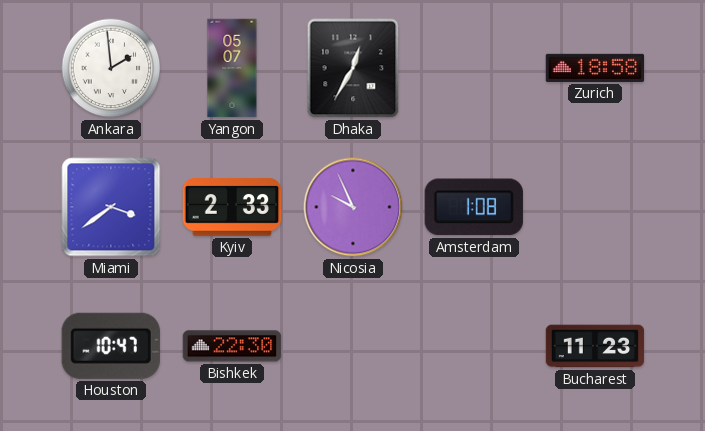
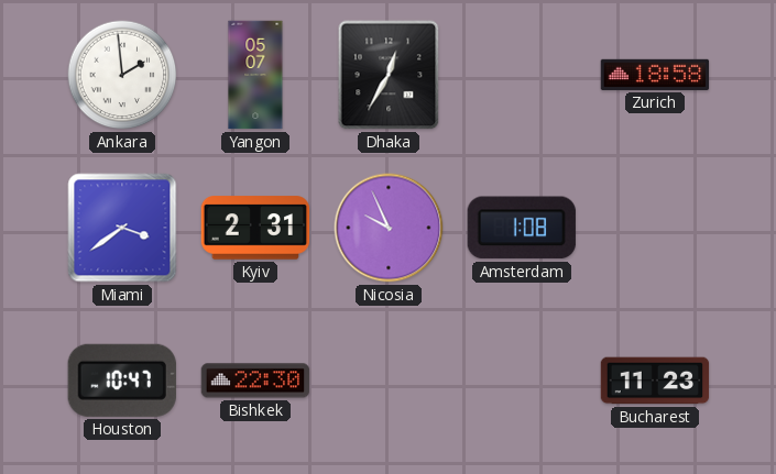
Kyiv: 2:33 -> 2:31 (255, 228)
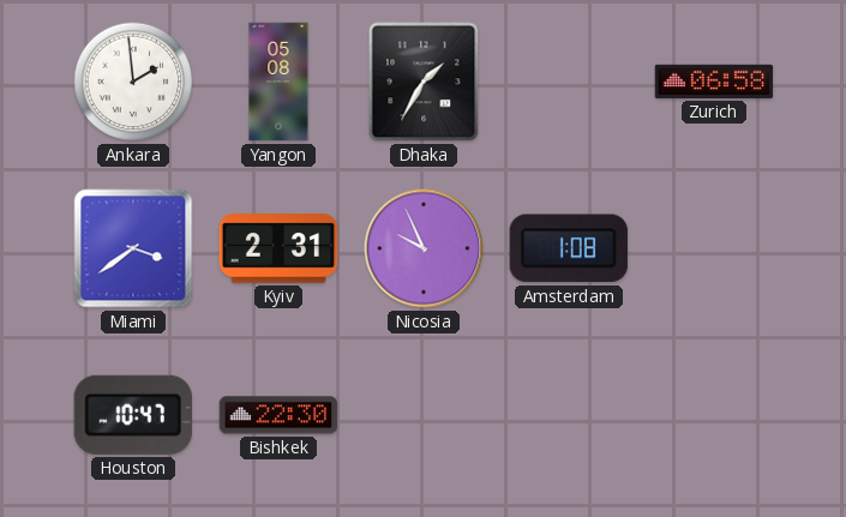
Yangon: 05:07 -> 05:08 (278, 82)
Dhaka: 12:35 -> 1:35 (424, 82)
Zurich: 18:58 -> 06:58 (714, 82)
Bucharest: 11:23 -> none (655, 381)
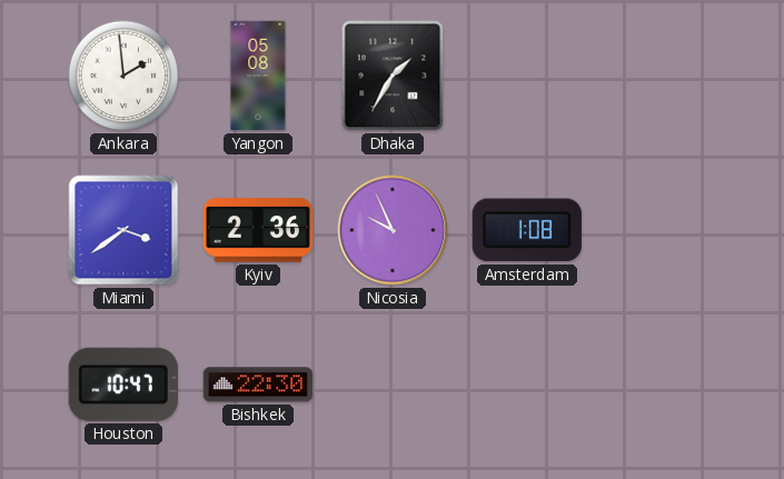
Zurich: 06:58 -> none (714, 82)
Kyiv: 2:31 -> 2:36 (258, 230)
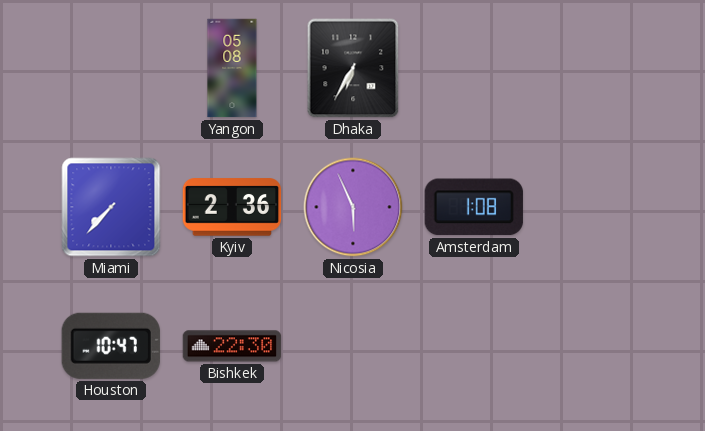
Ankara: 1:59 -> none (123, 76)
Dhaka: 1:35 -> 6:35 (353, 68)
Miami: 3:39 -> 7:37 (111, 207)
Nicosia: 9:56 -> 5:56 (353, 207)
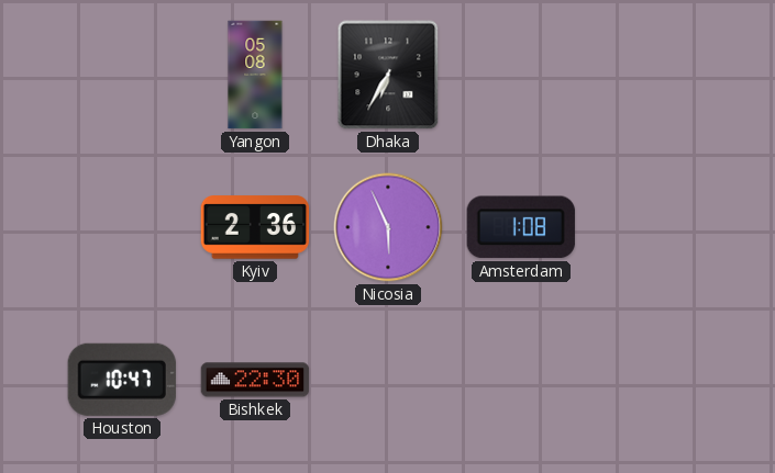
Miami: 7:37 -> none (111, 207)
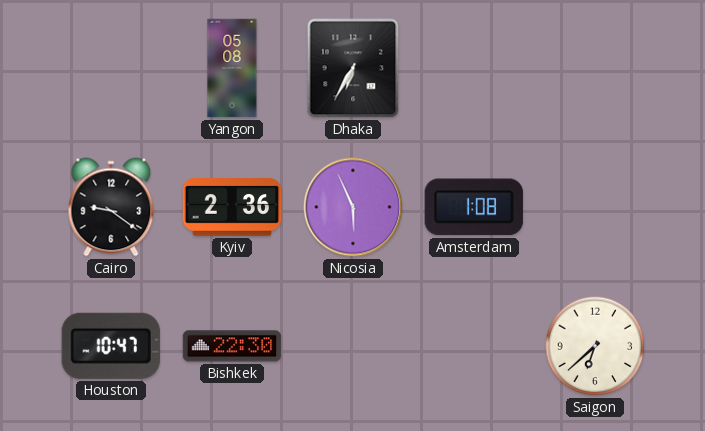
Cairo: none -> 9:21 (111, 207)
Saigon: none -> 6:38 (595, 346)
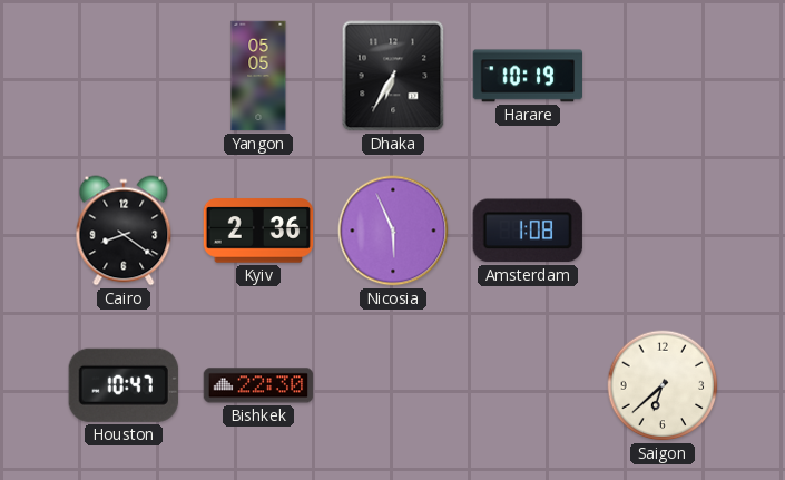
Yangon: 05:08 -> 05:05 (258, 76)
Harare: none -> 10:19 (528, 76)
Cairo: 9:21 -> 8:21 (124, 231)
